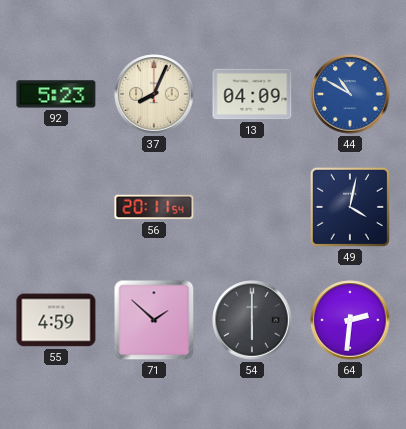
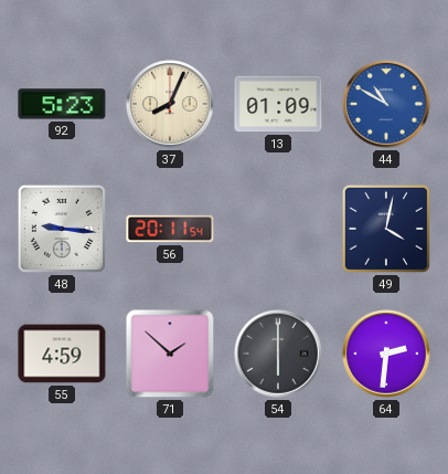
13: 04:09 -> 01:09 (278, 104)
48: none -> 9:16 (62, 229)
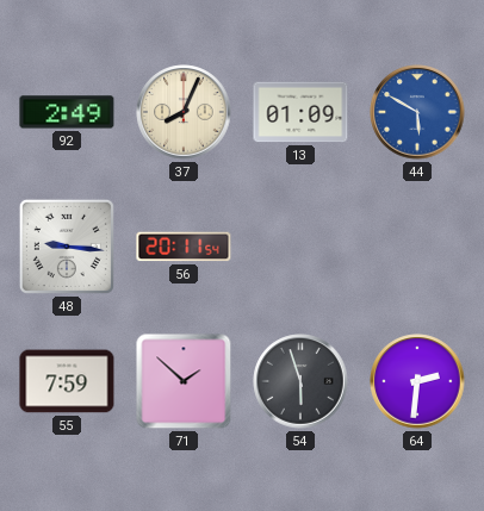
92: 5:23 -> 2:49 (67, 112)
44: 10:50 -> 5:50 (417, 112)
49: 4:02 -> none (386, 229)
55: 4:59 -> 7:59 (67, 381)
54: 6:00 -> 5:57 (300, 381)
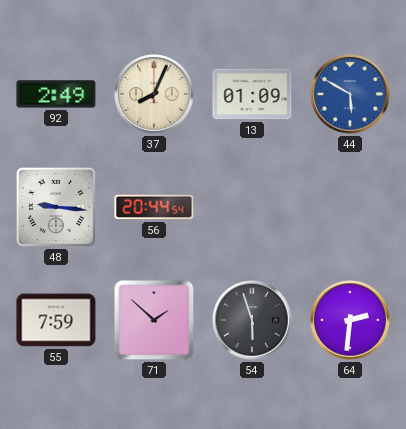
56: 20:11 -> 20:44 (154, 207)
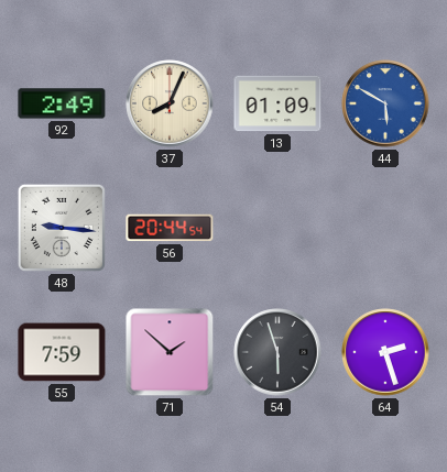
64: 2:31 -> 2:27 (385, 352)
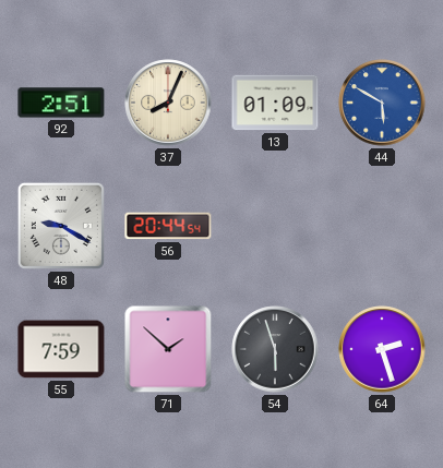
92: 2:49 -> 2:51 (61, 103)
48: 9:16 -> 9:20 (61, 226)
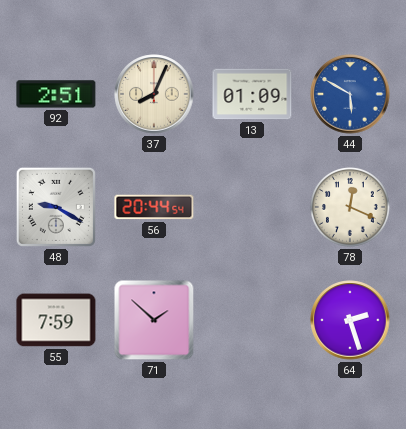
78: none -> 12:19 (350, 207)
54: 5:57 -> none (275, 349)
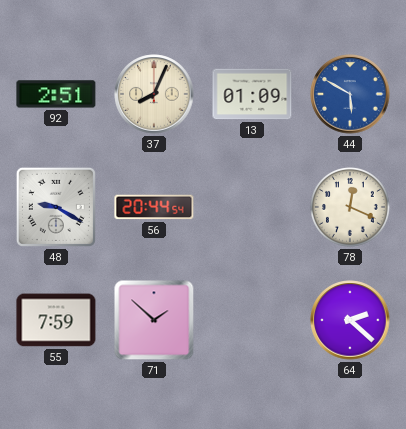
64: 2:27 -> 2:22 (350, 320)
